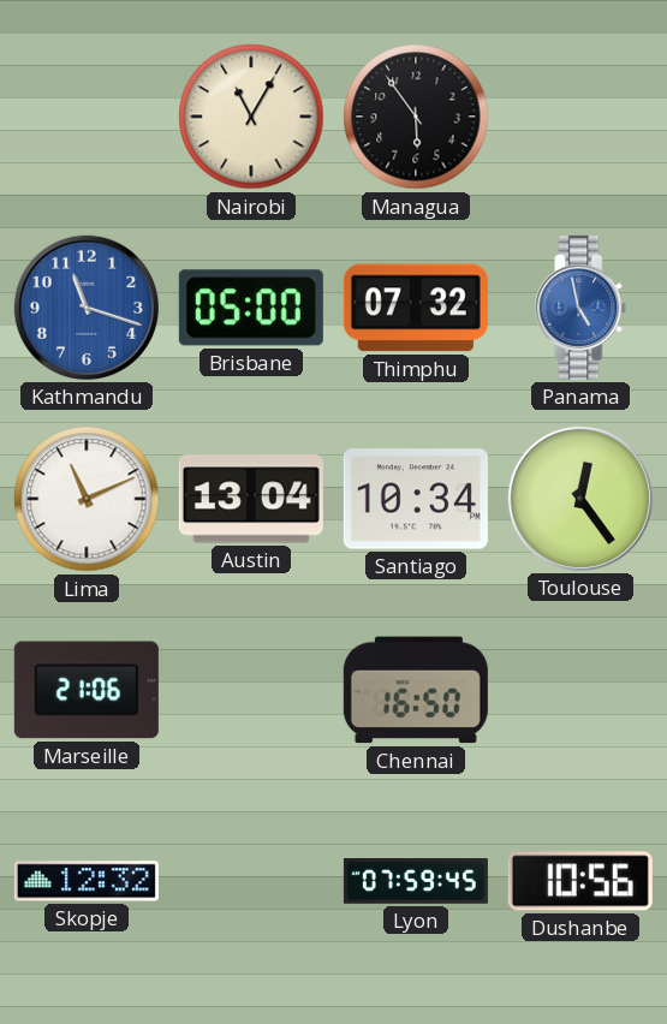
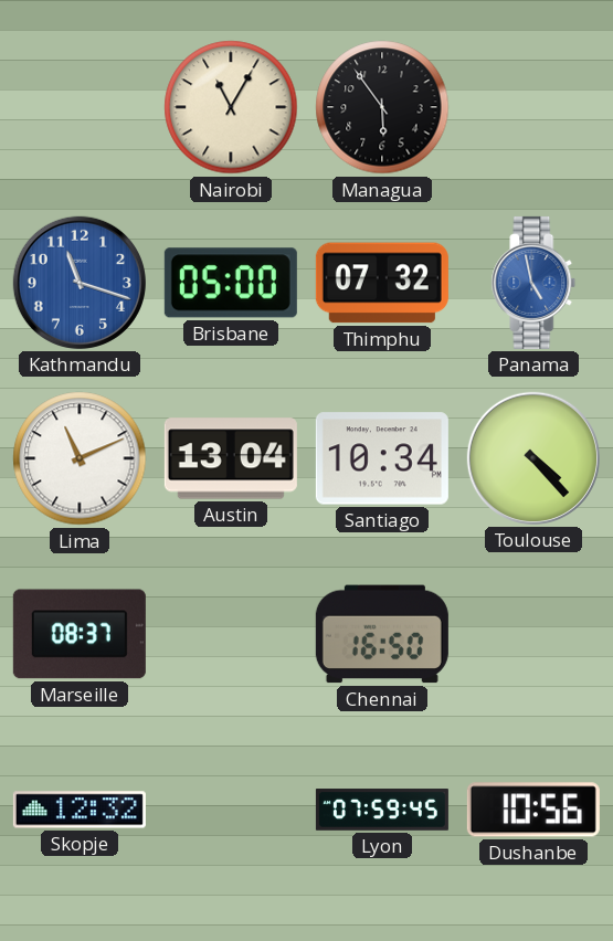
Toulouse: 12:24 -> 4:23 (533, 458)
Marseille: 21:06 -> 08:37 (80, 634)
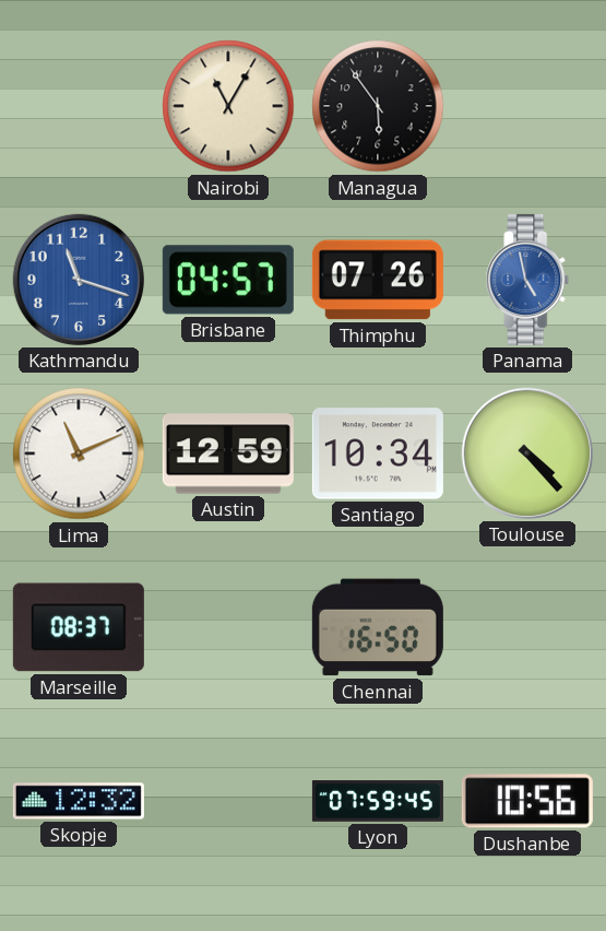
Brisbane: 05:00 -> 04:57 (228, 280)
Thimphu: 07:32 -> 07:26 (378, 280)
Austin: 13:04 -> 12:59 (228, 453)
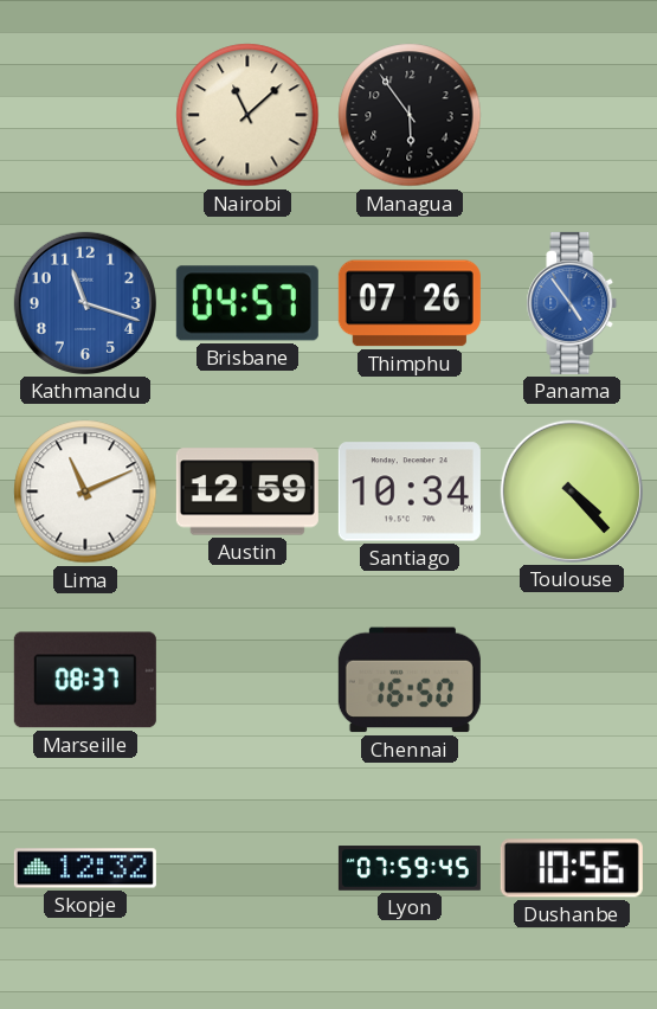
Nairobi: 11:05 -> 11:08 (247, 115)
Panama: 4:58 -> 4:54 (572, 303)
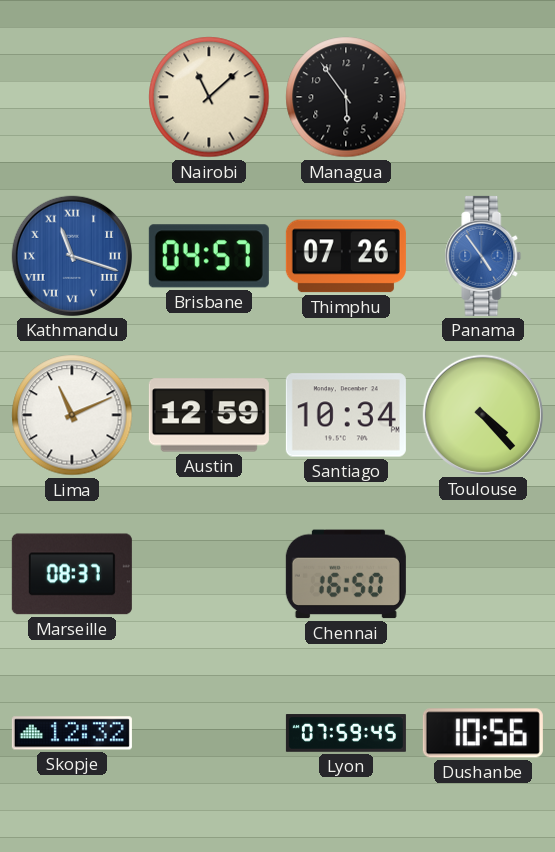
Kathmandu numerals: Arabic -> Roman (72, 256)
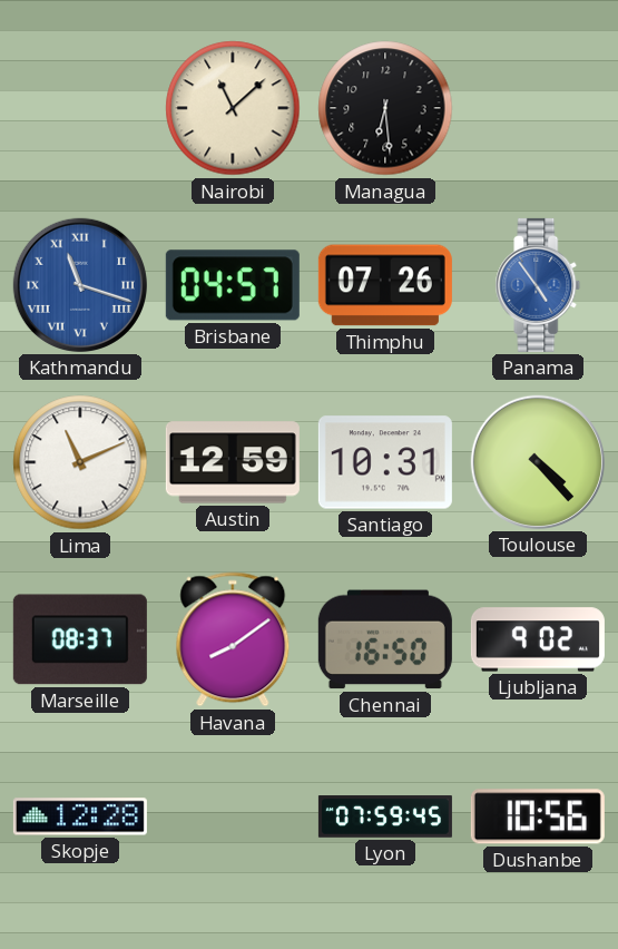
Managua: 5:54 -> 6:29 (385, 108)
Santiago: 10:34 -> 10:31 (385, 462)
Havana: none -> 8:09 (233, 639)
Ljubljana: none -> 9:02 (538, 639)
Skopje: 12:32 -> 12:28 (80, 816)
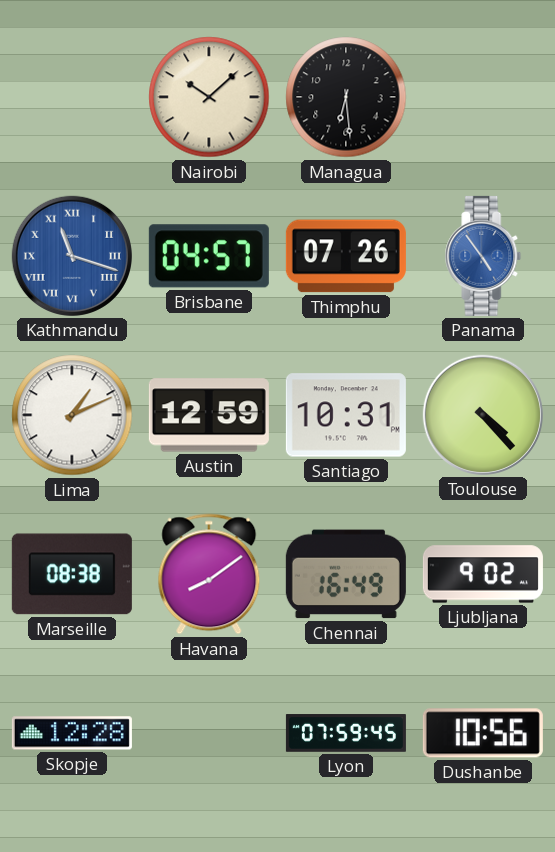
Nairobi: 11:08 -> 10:08 (209, 97)
Lima: 11:11 -> 1:11 (72, 415)
Marseille: 08:37 -> 08:38 (72, 574)
Chennai: 16:50 -> 16:49 (346, 574)
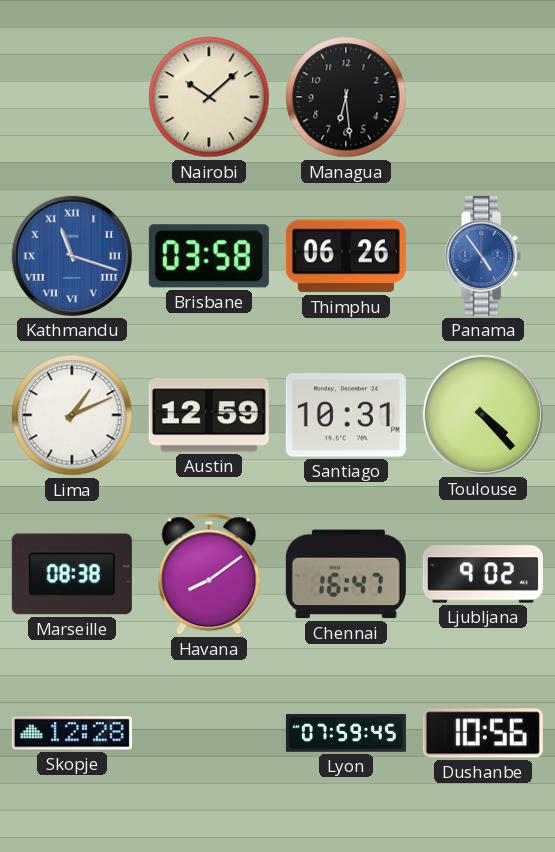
Brisbane: 04:57 -> 03:58 (209, 256)
Thimphu: 07:26 -> 06:26 (346, 256)
Chennai: 16:49 -> 16:47 (346, 574)
